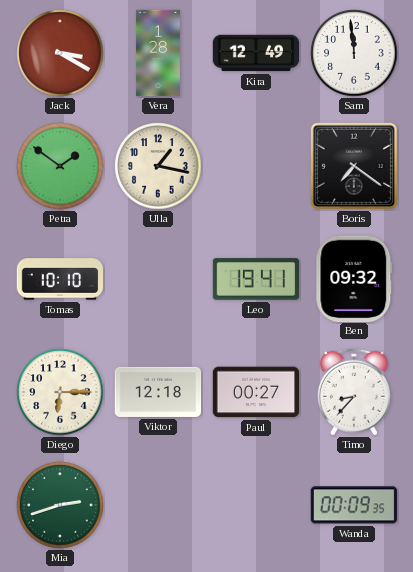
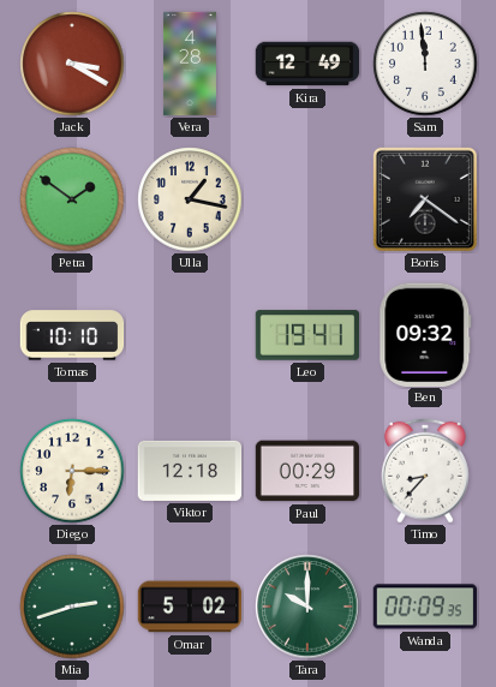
Vera: 1:28 -> 4:28 (190, 64)
Paul: 00:27 -> 00:29 (307, 471)
Omar: none -> 5:02 (190, 607)
Tara: none -> 10:00 (307, 607)
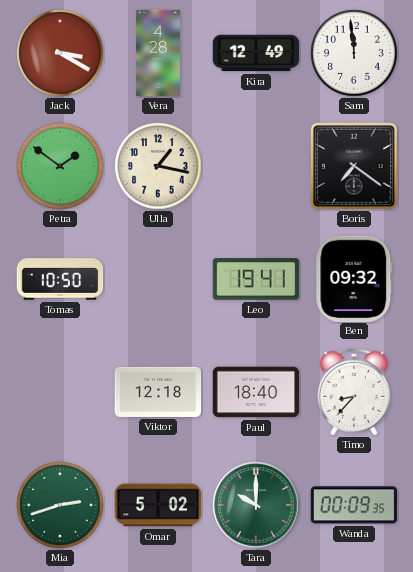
Tomas: 10:10 -> 10:50 (60, 279)
Diego: 6:15 -> none (72, 471)
Paul: 00:29 -> 18:40 (256, 392)
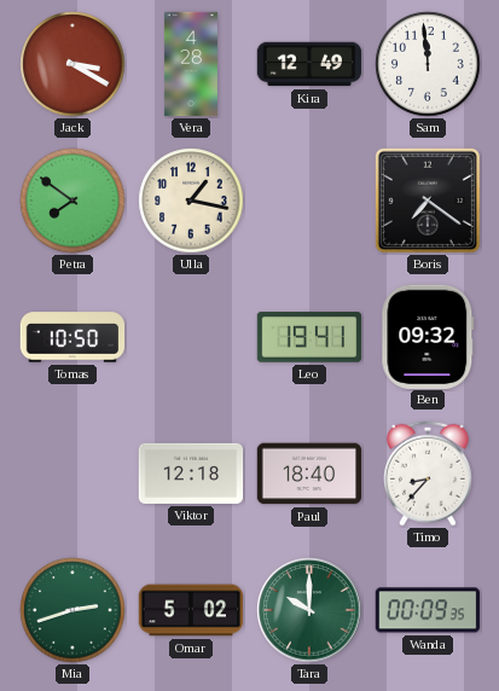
Petra: 1:51 -> 7:51 (72, 201)
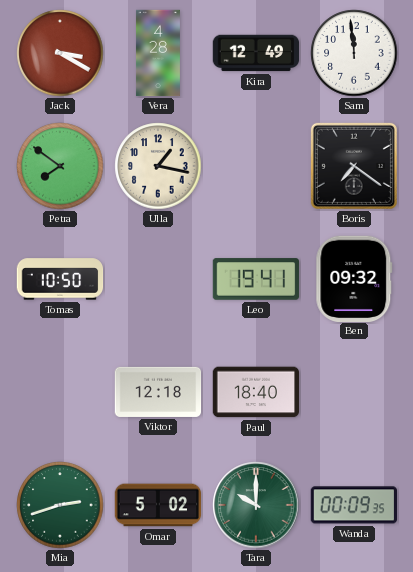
Timo: 8:37 -> none (428, 474)
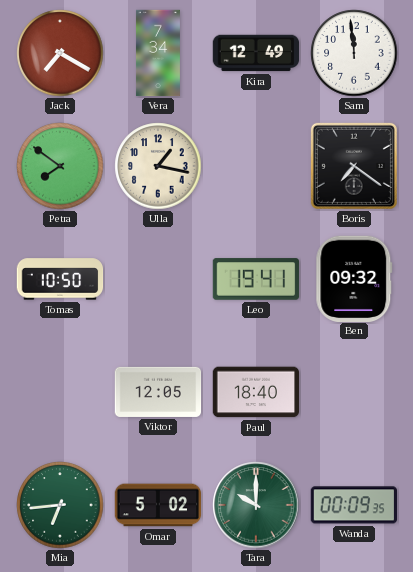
Jack: 3:20 -> 7:20 (60, 53)
Vera: 4:28 -> 7:34 (158, 53)
Viktor: 12:18 -> 12:05 (158, 392)
Mia: 2:42 -> 6:44 (60, 505)
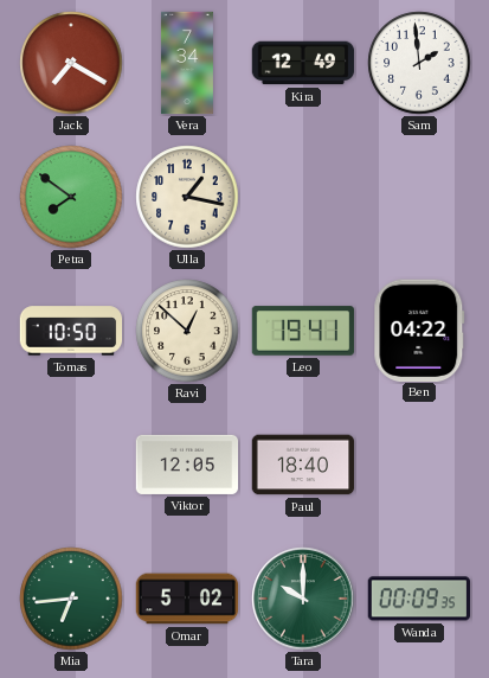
Sam: 11:59 -> 1:59 (419, 63)
Boris: 7:21 -> none (354, 166)
Ravi: none -> 12:52 (187, 331)
Ben: 09:32 -> 04:22 (419, 330)
